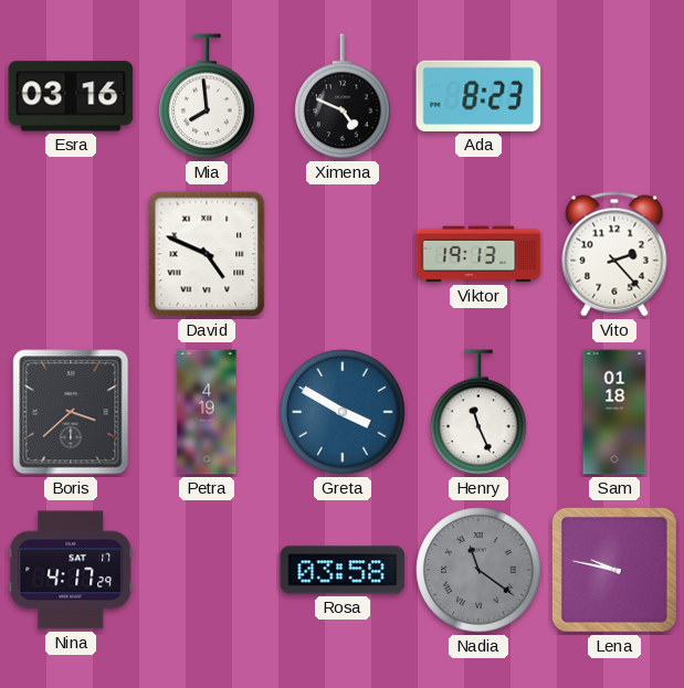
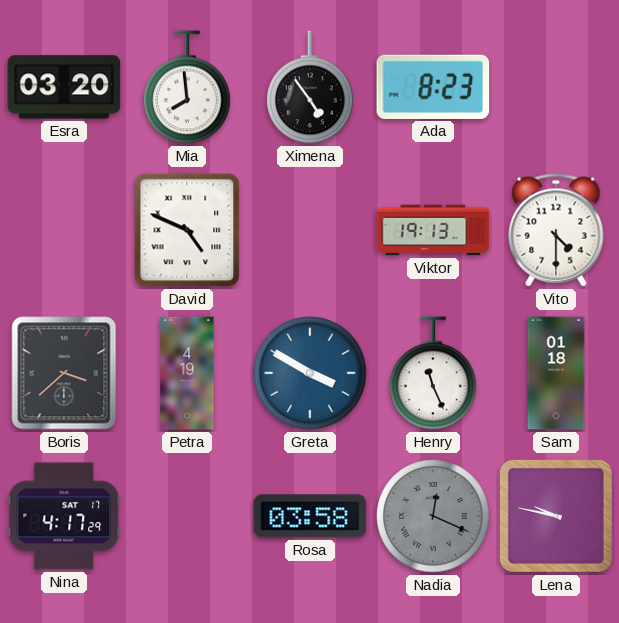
Esra: 03:16 -> 03:20 (64, 87)
Ximena: 4:49 -> 4:54 (310, 87)
Vito: 2:23 -> 4:30 (556, 230)
Nadia: 11:21 -> 12:19 (433, 516)
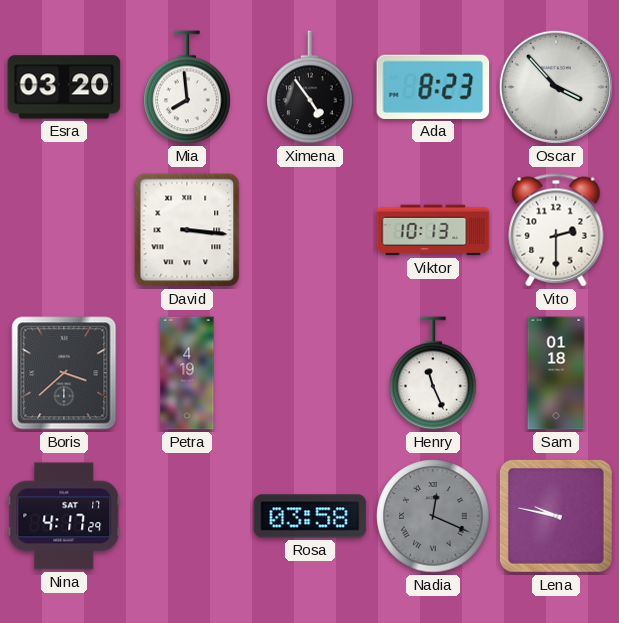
Oscar: none -> 3:53 (556, 87)
David: 4:49 -> 3:16 (187, 230)
Viktor: 19:13 -> 10:13 (433, 230)
Vito: 4:30 -> 2:30 (556, 230)
Greta: 3:50 -> none (310, 373)
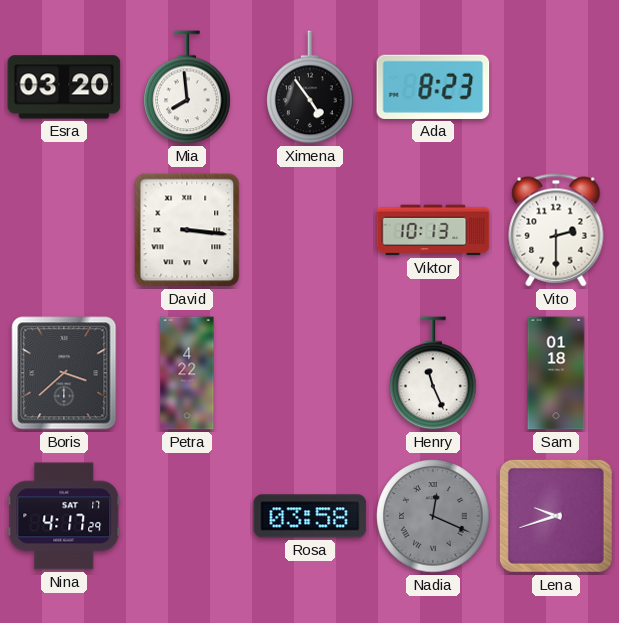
Oscar: 3:53 -> none (556, 87)
Petra: 4:19 -> 4:22 (187, 373)
Lena: 9:47 -> 9:42 (556, 516)
